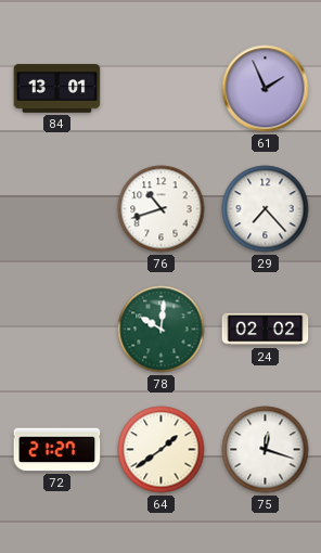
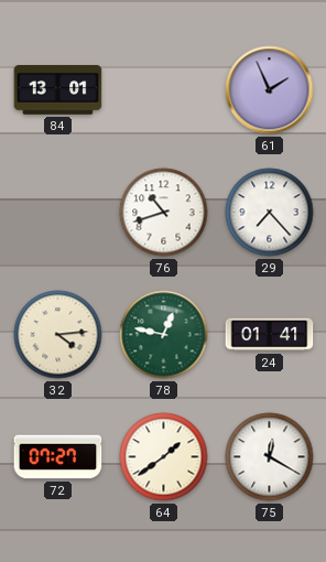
32: none -> 4:14 (58, 335)
78: 10:01 -> 12:47 (164, 335)
24: 02:02 -> 01:41 (270, 335)
72: 21:27 -> 07:27 (58, 457)
75: 12:18 -> 12:20 (270, 457)
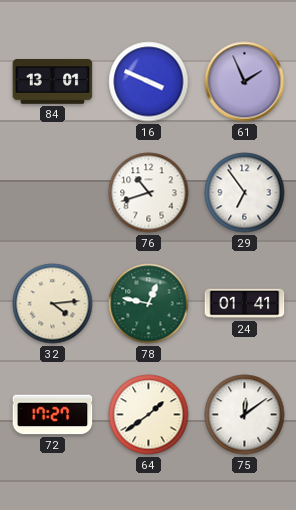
16: none -> 3:49 (149, 82)
29: 7:23 -> 6:54 (245, 193)
72: 07:27 -> 17:27 (53, 415)
75: 12:20 -> 12:09 (245, 415)
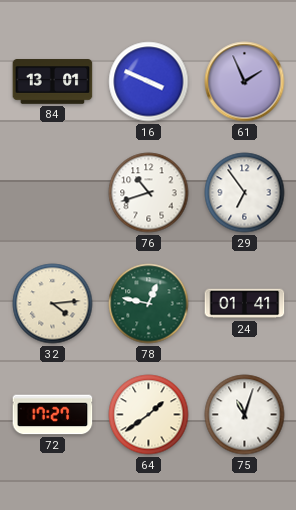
75: 12:09 -> 11:03 (245, 415)
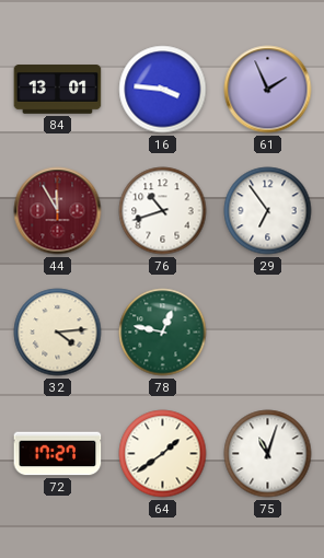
16: 3:49 -> 3:46 (163, 90)
44: none -> 11:55 (58, 211)
24: 01:41 -> none (245, 304)
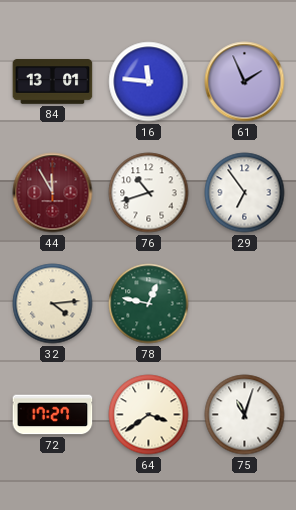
16: 3:46 -> 11:46 (149, 82)
64: 1:39 -> 3:39 (149, 415)
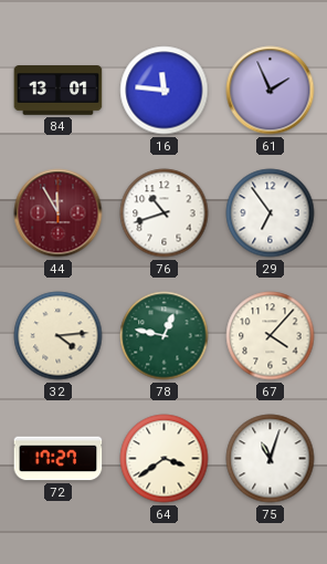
67: none -> 4:07 (271, 336)
